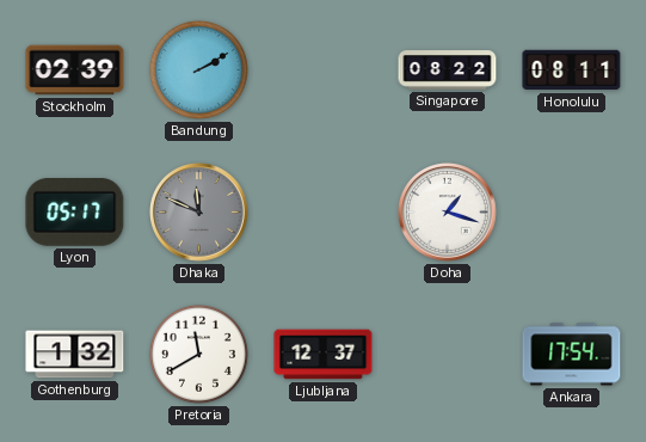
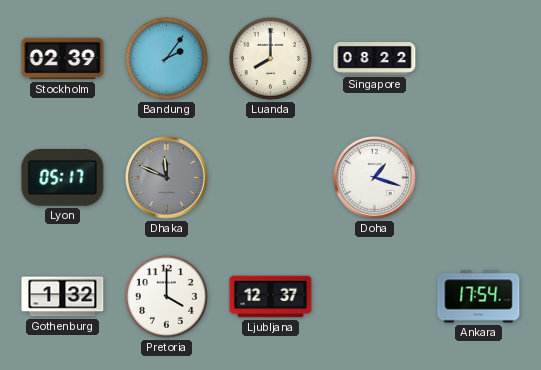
Bandung: 2:10 -> 2:06 (166, 58)
Luanda: none -> 8:00 (270, 58)
Honolulu: 08:11 -> none (572, 70)
Pretoria: 11:40 -> 4:00 (166, 296)
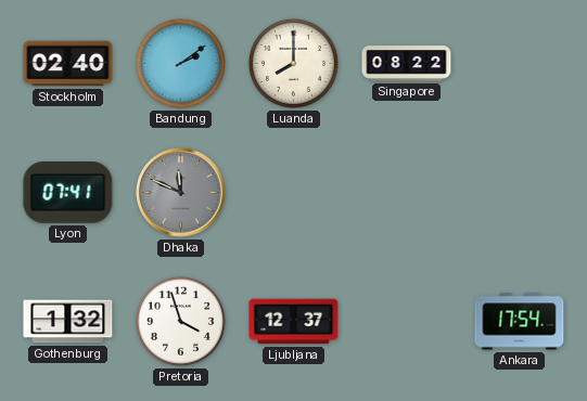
Stockholm: 02:39 -> 02:40 (68, 64)
Bandung: 2:06 -> 2:09 (180, 63)
Lyon: 05:17 -> 07:41 (68, 193)
Doha: 1:18 -> none (375, 178)
Pretoria: 4:00 -> 3:57 (180, 321)
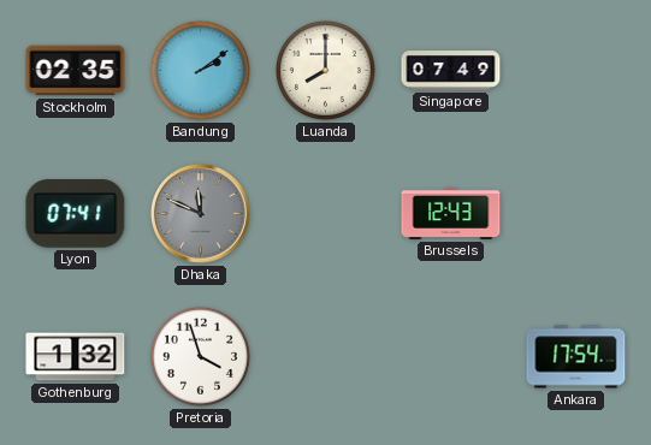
Stockholm: 02:40 -> 02:35 (76, 71)
Singapore: 08:22 -> 07:49 (451, 71)
Brussels: none -> 12:43 (451, 213)
Ljubljana: 12:37 -> none (294, 322)
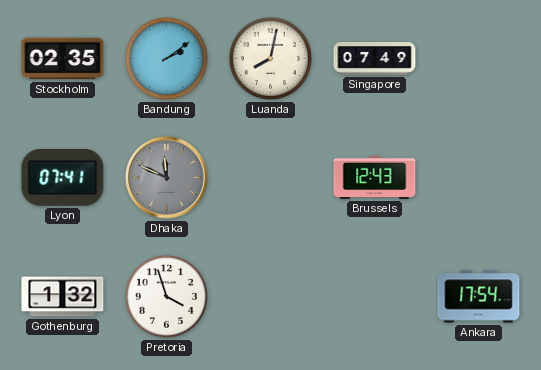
Luanda: 8:00 -> 8:02 (270, 58)
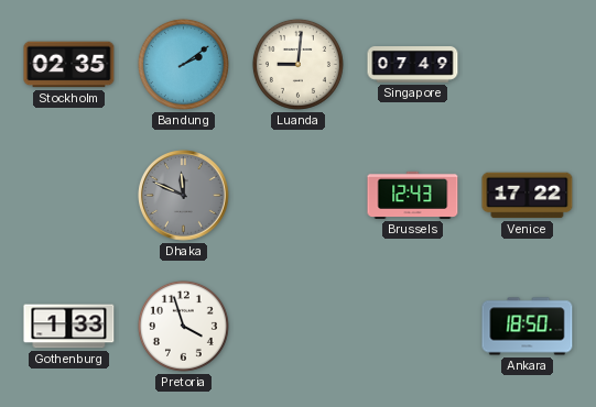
Luanda: 8:02 -> 9:01 (297, 64)
Lyon: 07:41 -> none (63, 178)
Venice: none -> 17:22 (528, 196)
Gothenburg: 1:32 -> 1:33 (69, 327)
Ankara: 17:54 -> 18:50 (528, 327)
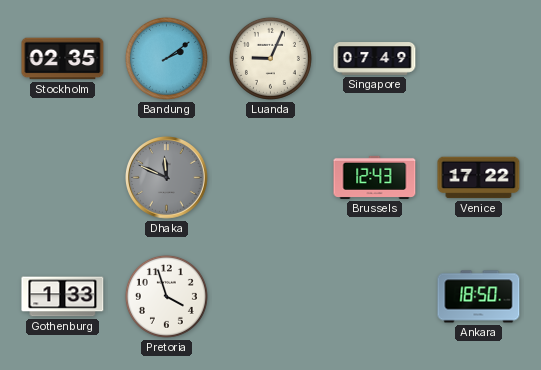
Luanda: 9:01 -> 9:04 (270, 58)
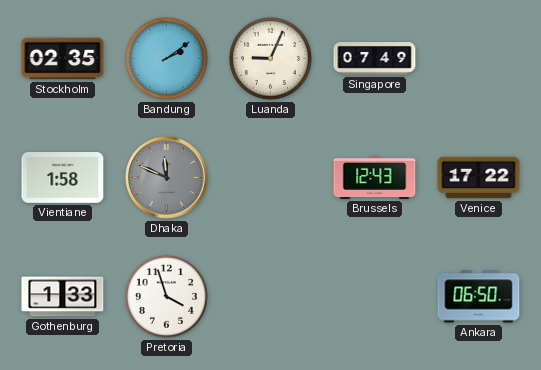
Vientiane: none -> 1:58 (63, 178)
Ankara: 18:50 -> 06:50 (479, 297)
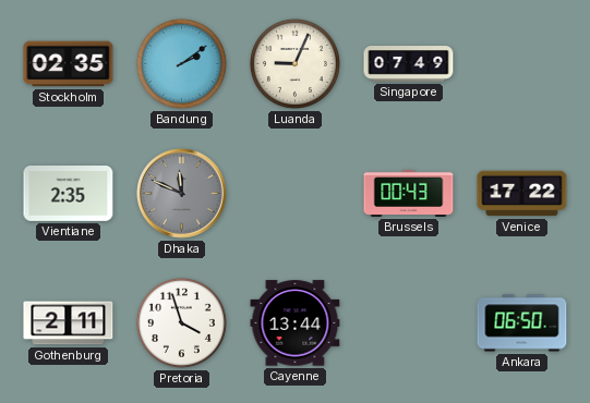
Vientiane: 1:58 -> 2:35 (69, 194)
Brussels: 12:43 -> 00:43 (409, 193)
Gothenburg: 1:33 -> 2:11 (69, 323)
Cayenne: none -> 13:44 (296, 323)
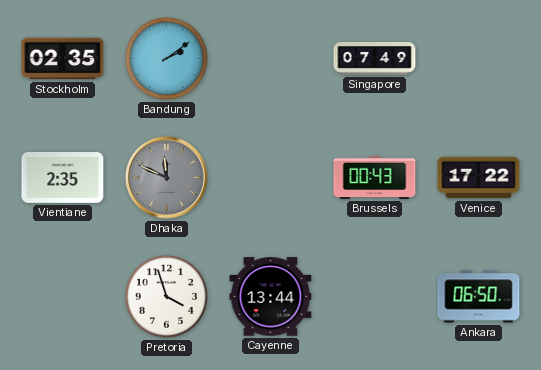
Luanda: 9:04 -> none (294, 63)
Gothenburg: 2:11 -> none (69, 323)
